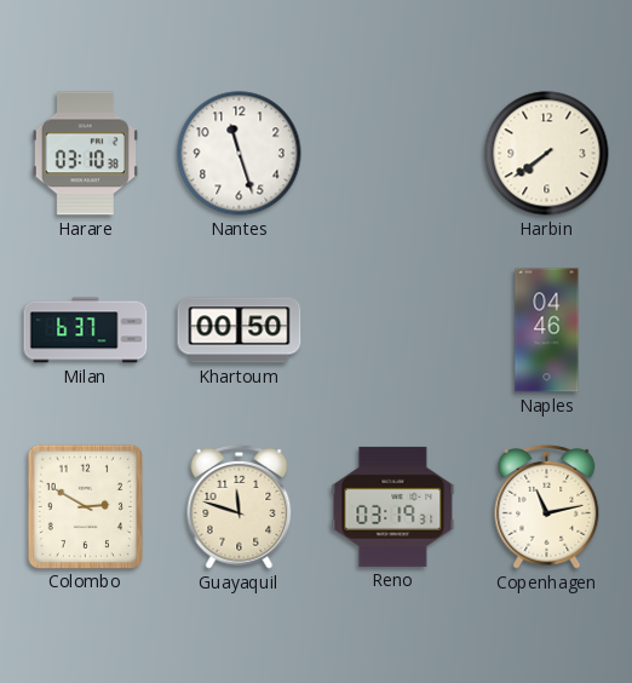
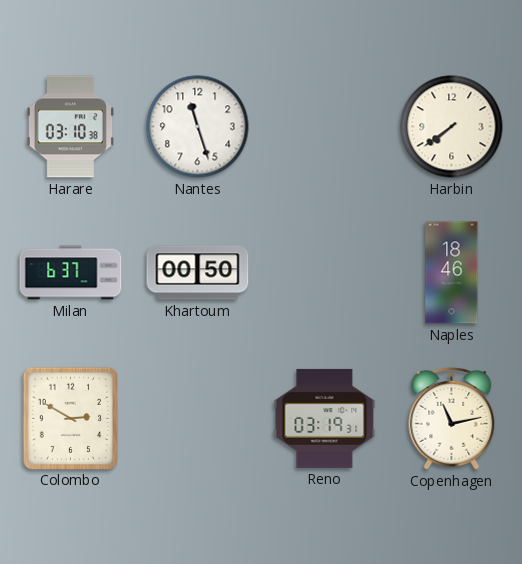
Naples: 04:46 -> 18:46 (452, 273)
Guayaquil: 11:48 -> none (240, 506)
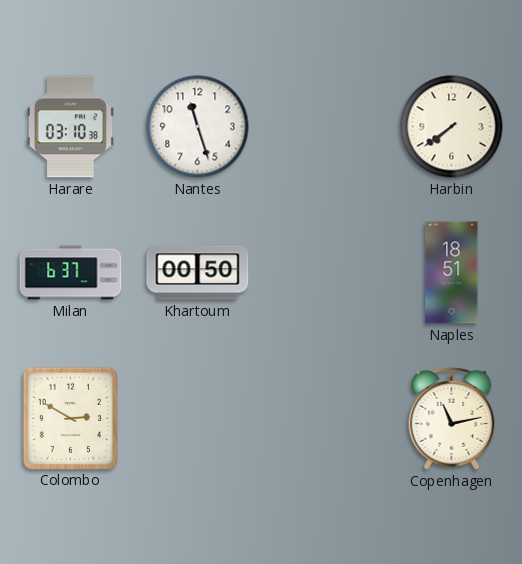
Naples: 18:46 -> 18:51 (452, 273)
Reno: 03:19 -> none (325, 418)
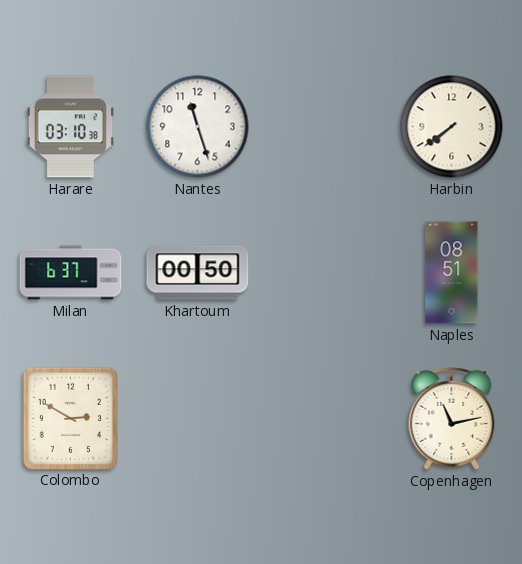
Naples: 18:51 -> 08:51 (452, 273)
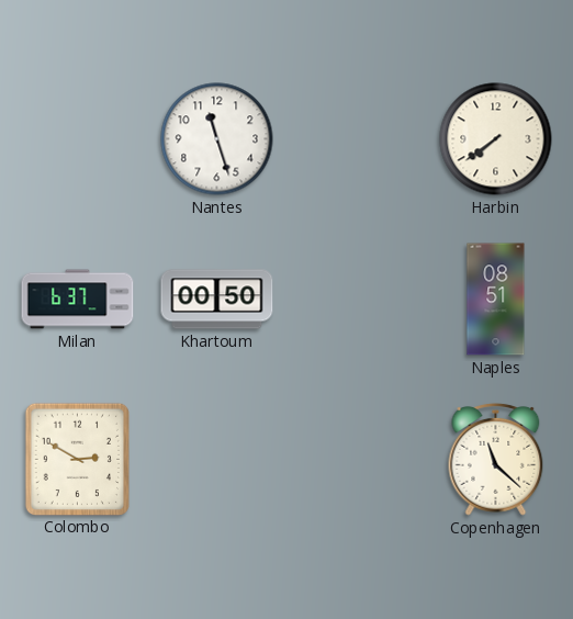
Harare: 03:10 -> none (70, 127)
Copenhagen: 11:13 -> 11:22 (496, 459)
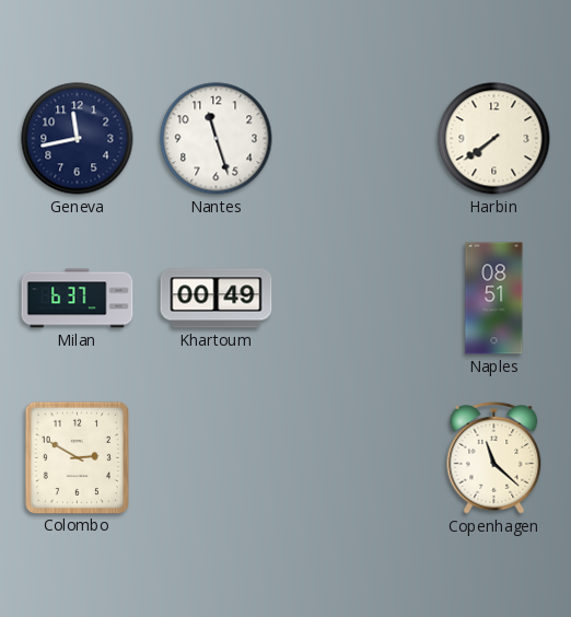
Geneva: none -> 11:43 (78, 139)
Khartoum: 00:50 -> 00:49 (217, 299)
